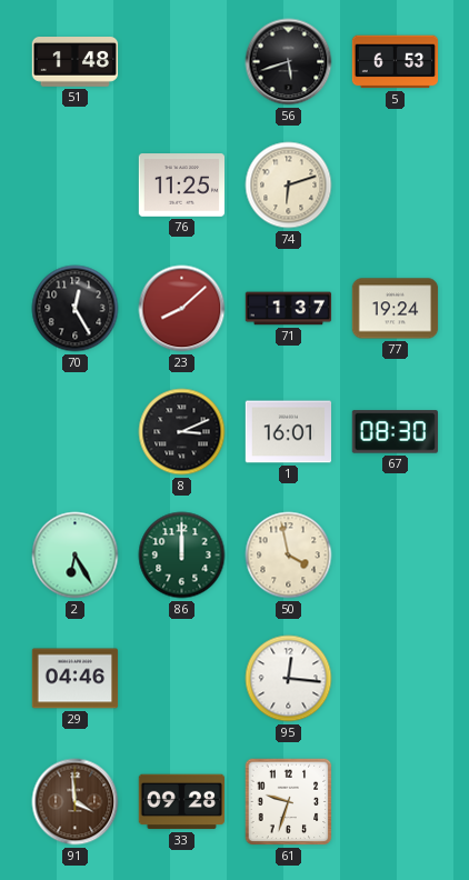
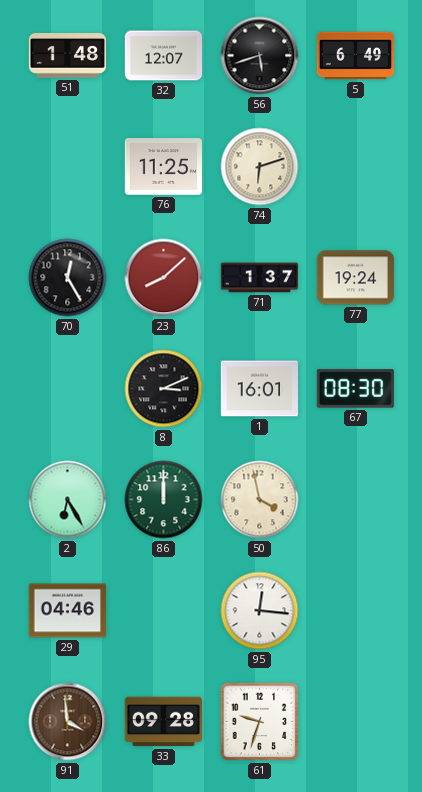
32: none -> 12:07 (164, 56)
5: 6:53 -> 6:49 (356, 56)
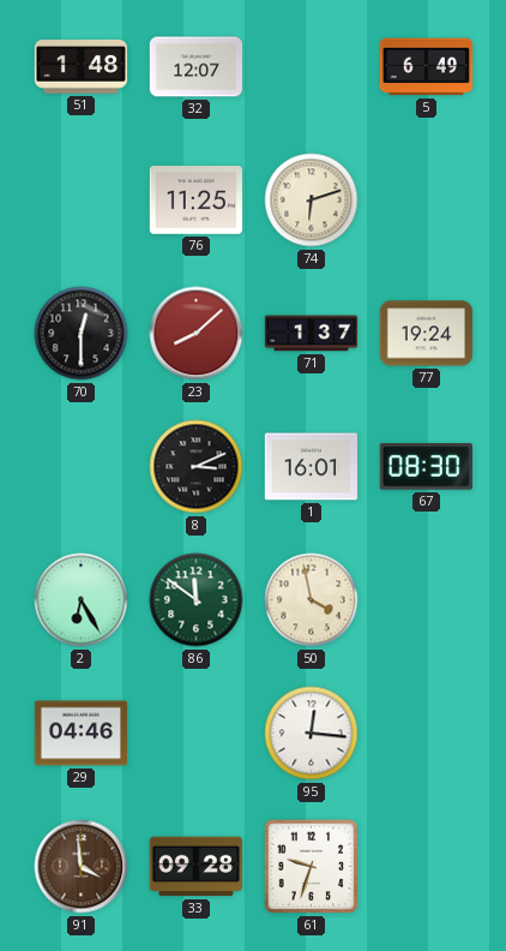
56: 5:42 -> none (260, 56)
70: 12:25 -> 12:30 (82, 334)
86: 12:00 -> 11:51 (197, 600)
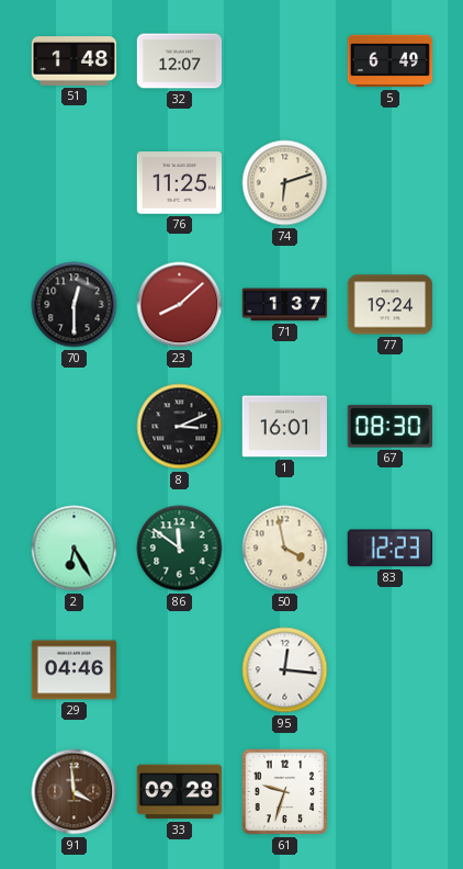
83: none -> 12:23 (389, 549)
